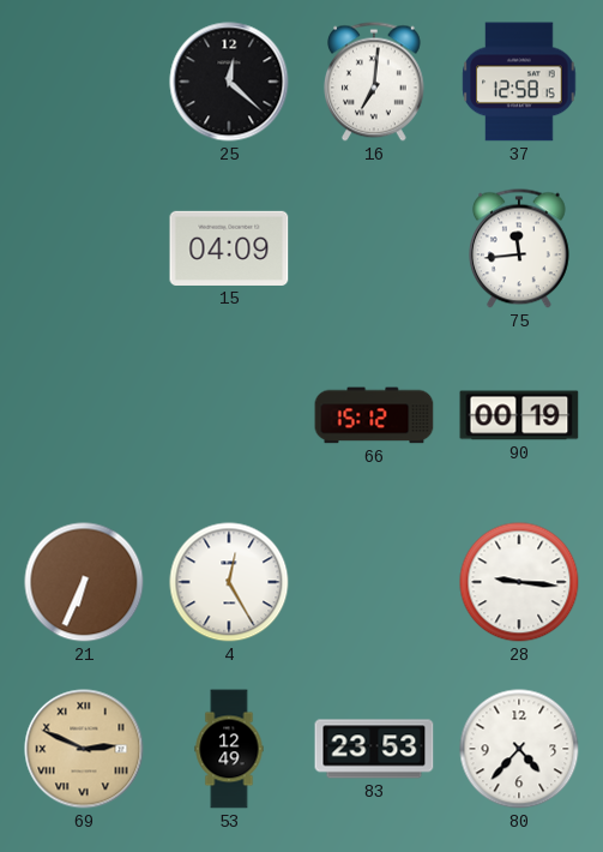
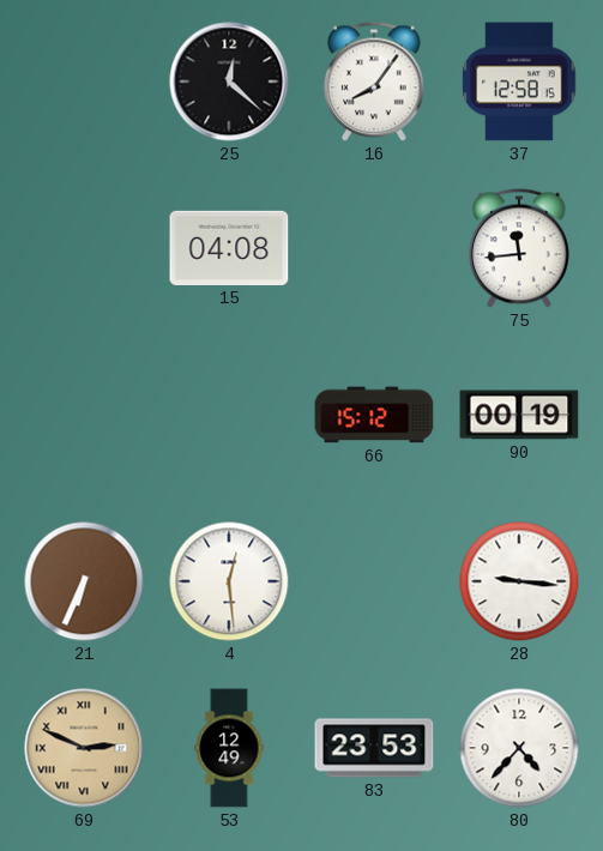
16: 7:01 -> 8:06 (374, 82)
15: 04:09 -> 04:08 (229, 248)
4: 12:25 -> 12:29 (229, 581)
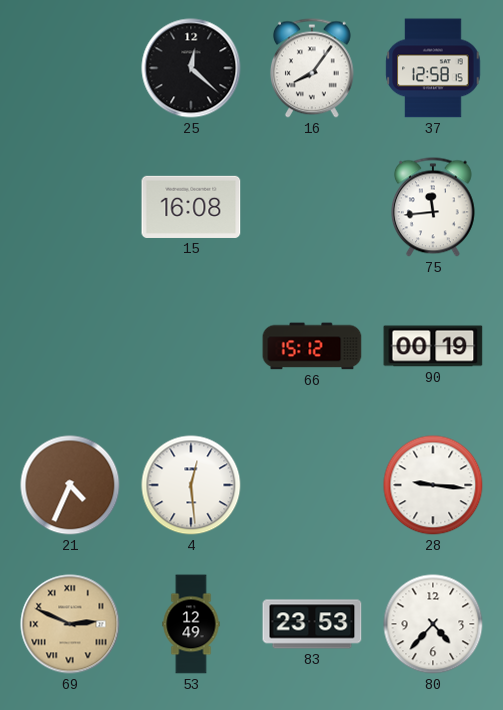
15: 04:08 -> 16:08 (191, 207)
21: 6:34 -> 4:34 (70, 485)
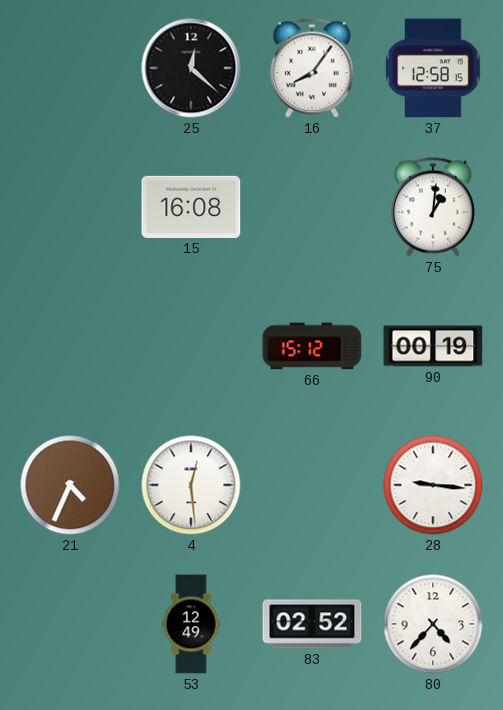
75: 11:44 -> 1:01 (433, 207)
69: 2:49 -> none (70, 624)
83: 23:53 -> 02:52 (312, 624)
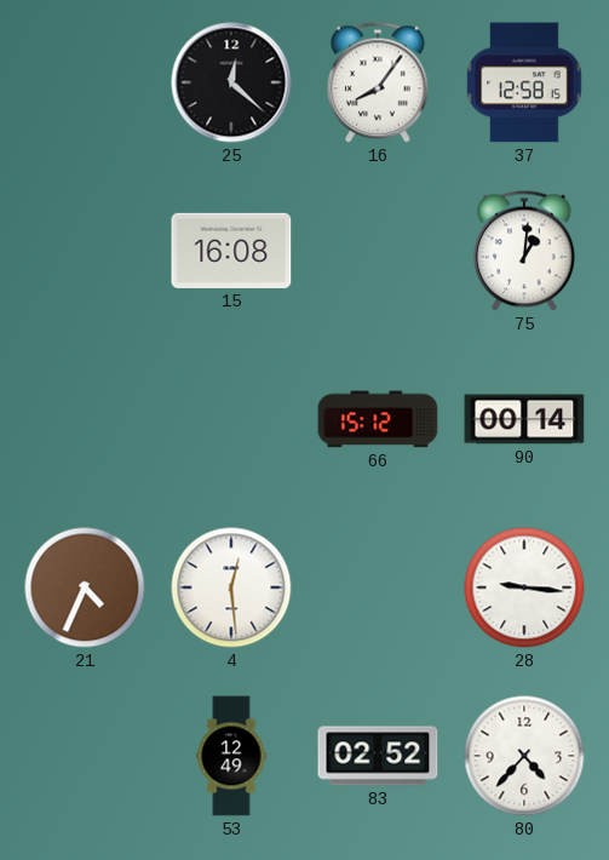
90: 00:19 -> 00:14 (524, 419)
